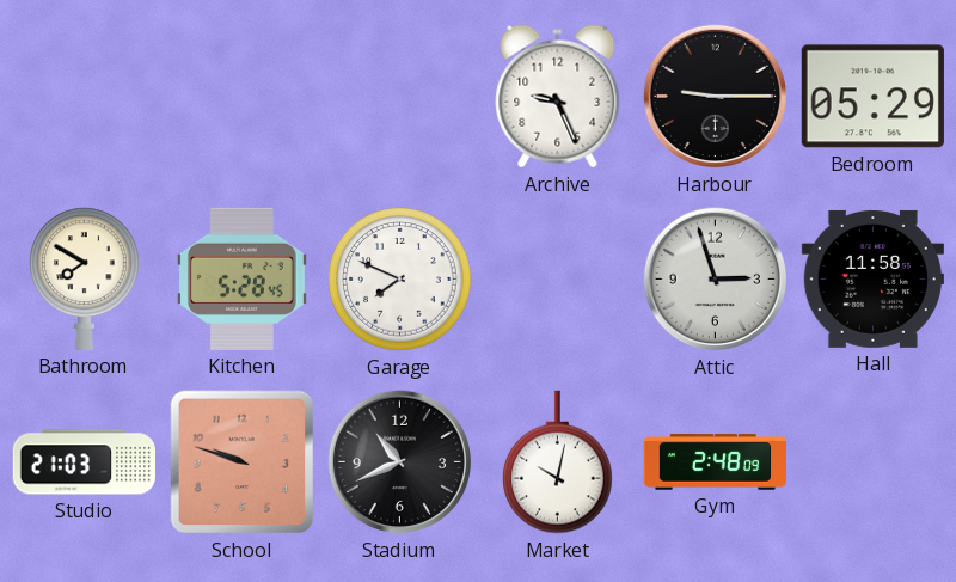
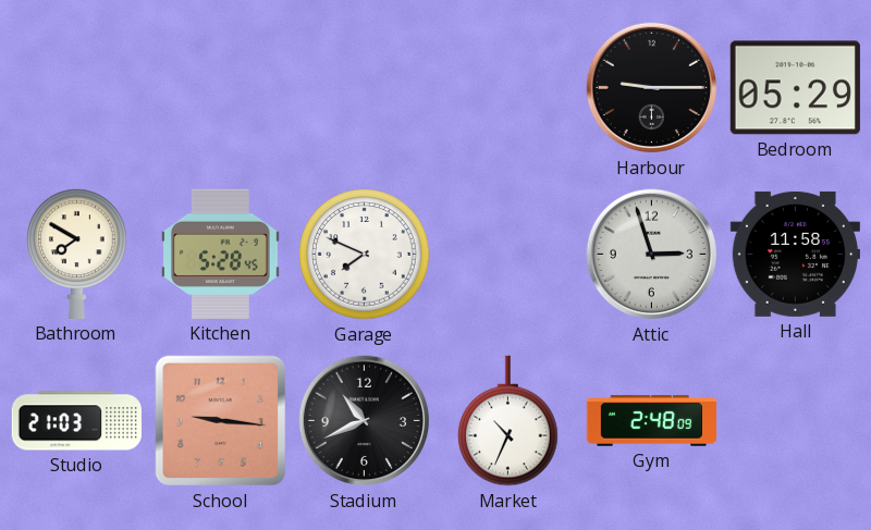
Archive: 9:26 -> none (558, 97)
School: 9:48 -> 9:16 (221, 421)
Market: 10:02 -> 10:34 (508, 421)
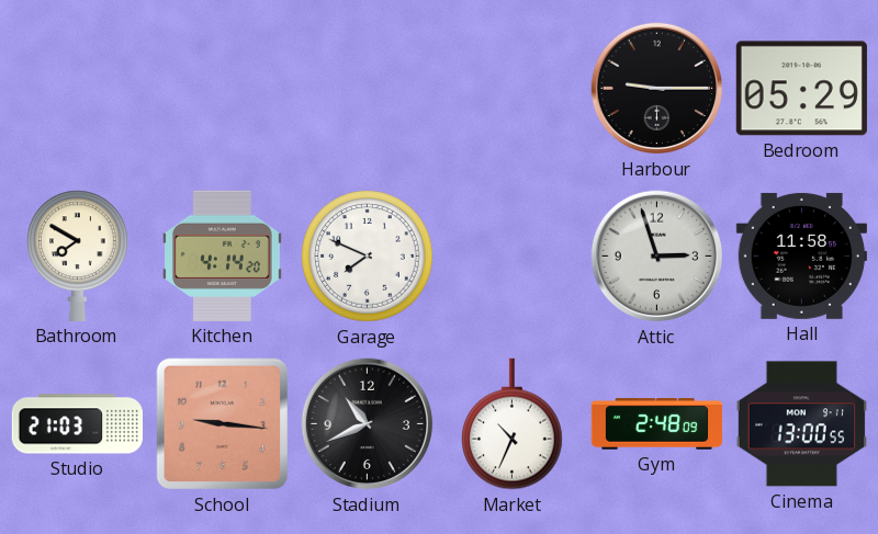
Kitchen: 5:28 -> 4:14 (222, 255)
Cinema: none -> 13:00 (801, 424)
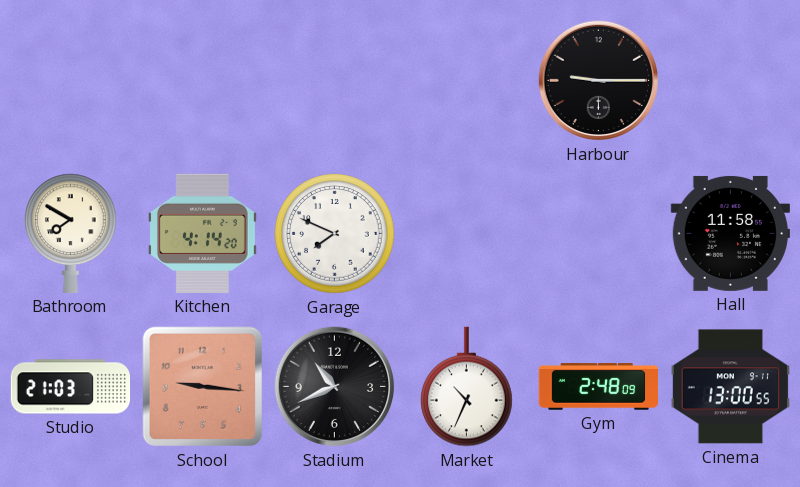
Bedroom: 05:29 -> none (801, 89)
Attic: 2:57 -> none (657, 257)
